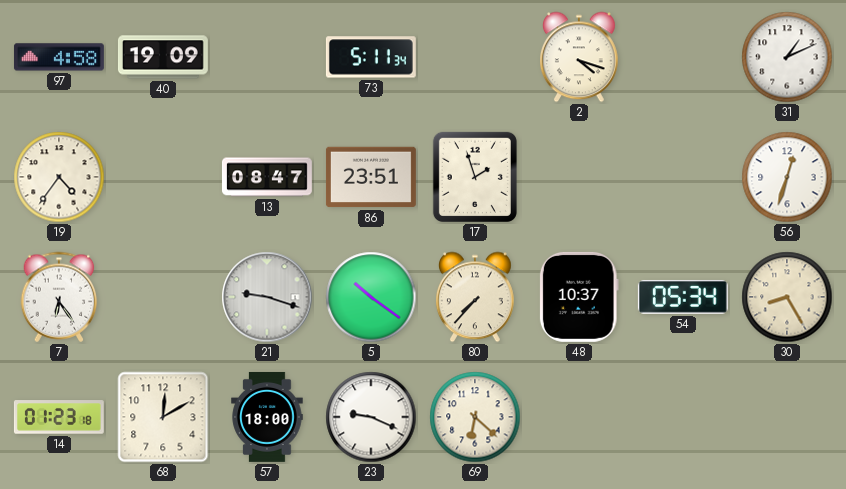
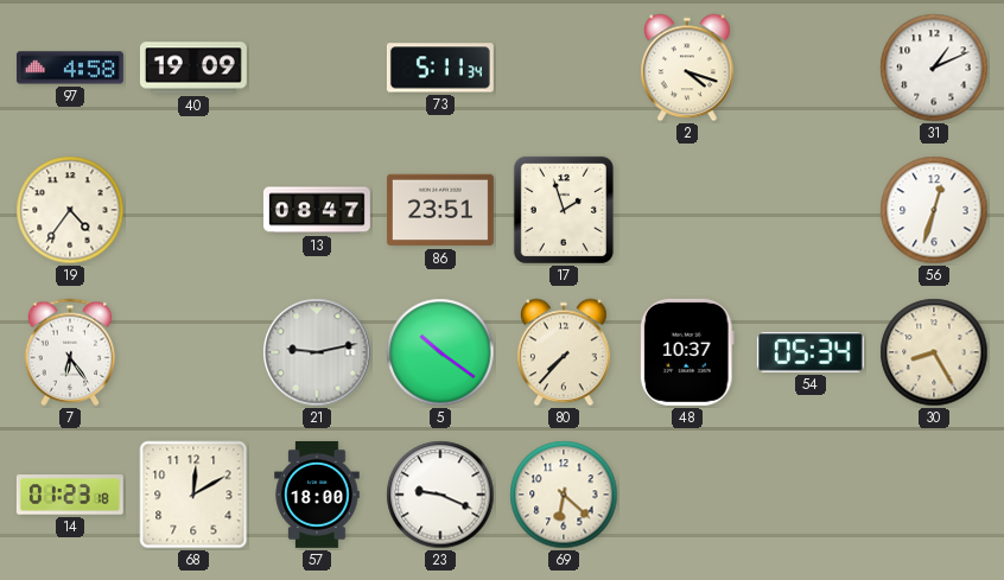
21: 9:18 -> 9:13 (317, 352)
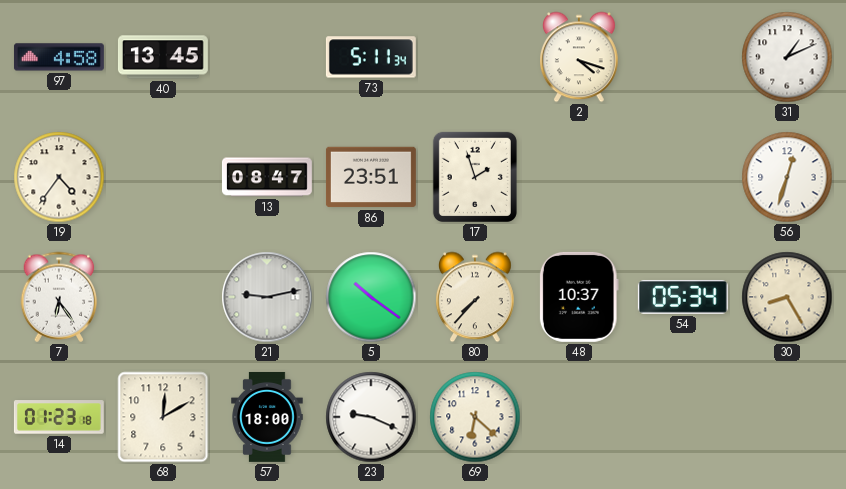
40: 19:09 -> 13:45 (163, 57)
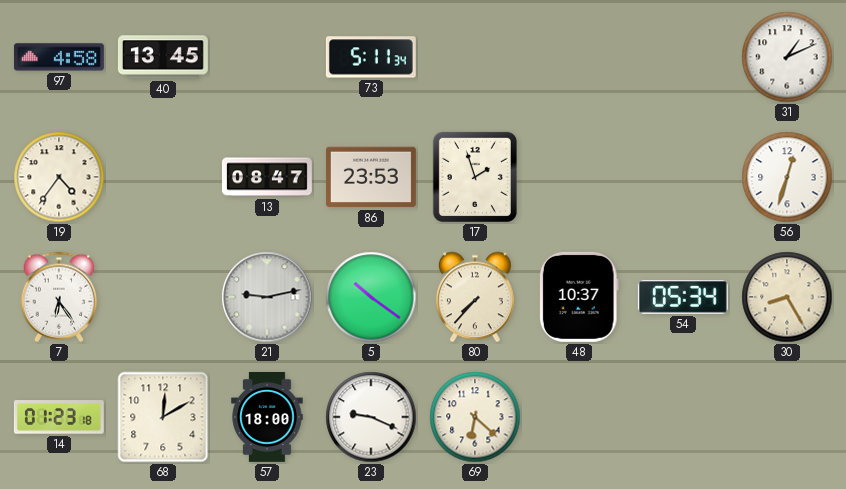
2: 4:18 -> none (580, 57)
86: 23:51 -> 23:53 (371, 177)
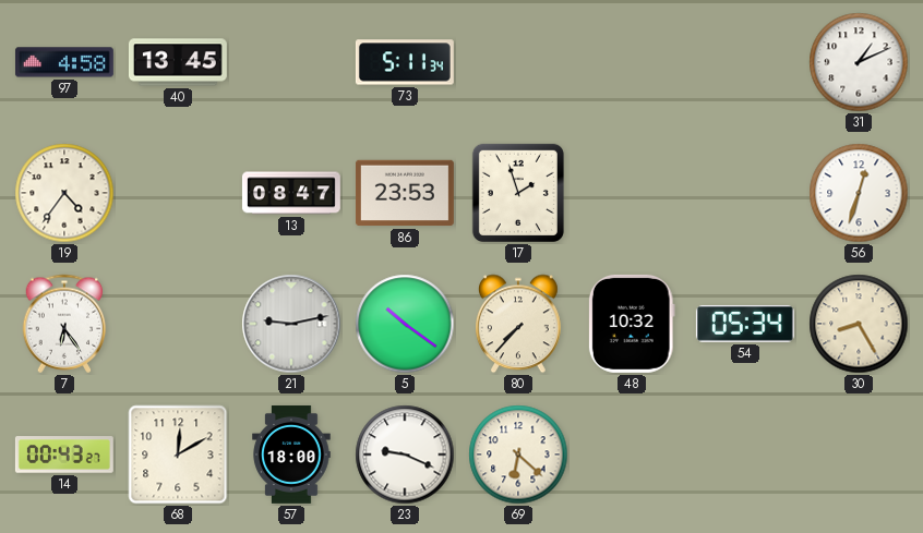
48: 10:37 -> 10:32 (632, 324)
14: 01:23 -> 00:43 (64, 455)
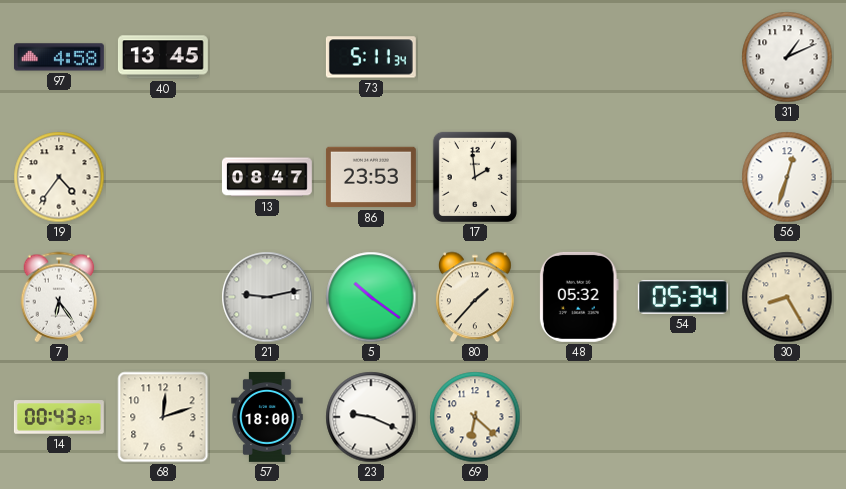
17: 1:57 -> 1:59 (475, 177)
80: 7:37 -> 1:37 (476, 297)
48: 10:32 -> 05:32 (579, 297)
68: 12:10 -> 12:12 (163, 417)
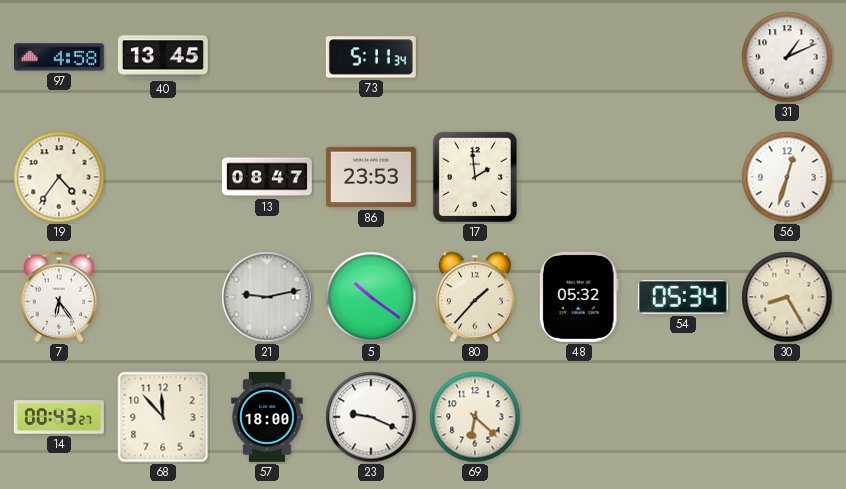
68: 12:12 -> 11:53 (163, 417)
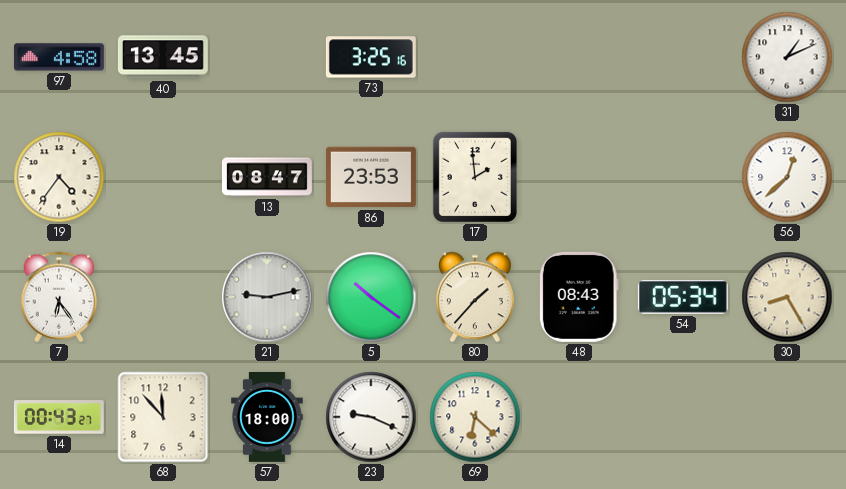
73: 5:11 -> 3:25 (371, 57)
56: 12:33 -> 12:38 (787, 177)
48: 05:32 -> 08:43 (579, 297)
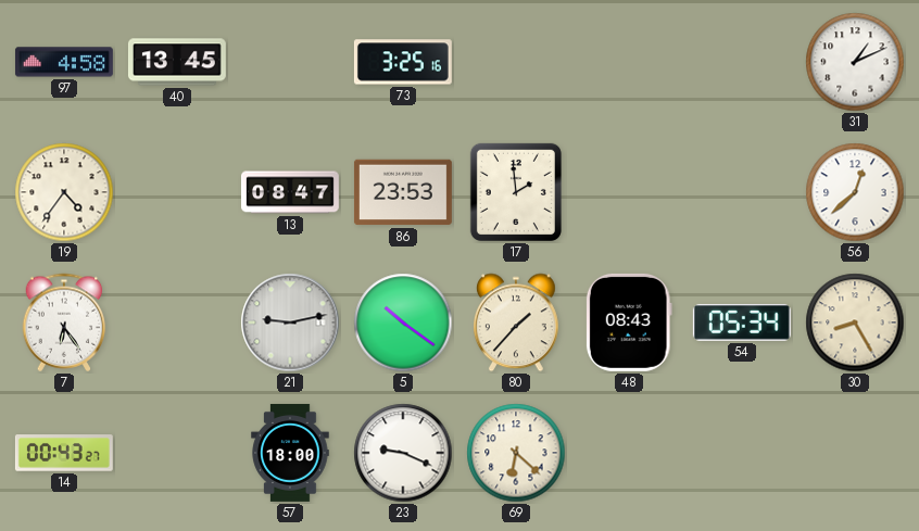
68: 11:53 -> none (163, 417)
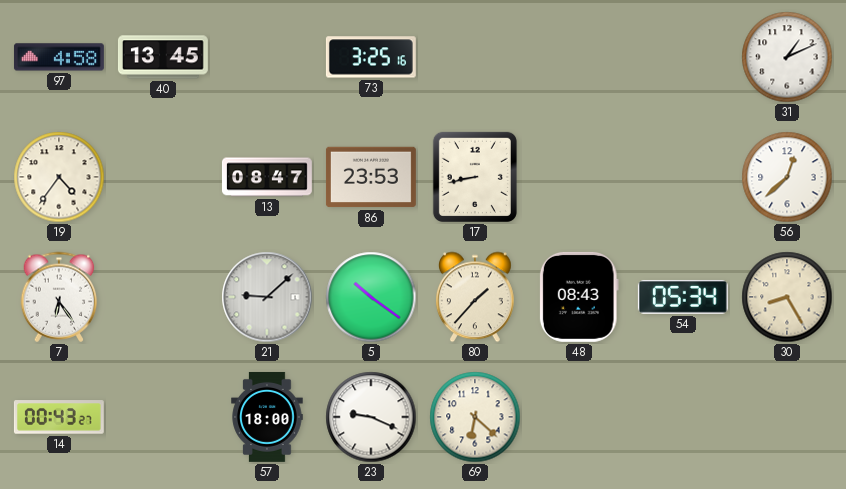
17: 1:59 -> 8:43 (475, 177)
21: 9:13 -> 9:08 (267, 297)
